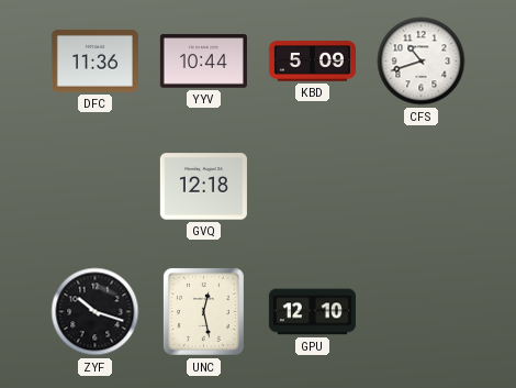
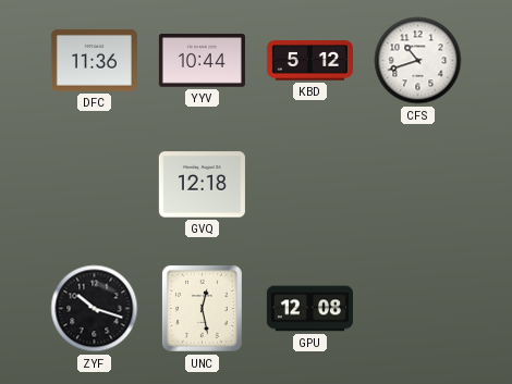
KBD: 5:09 -> 5:12 (309, 61)
GPU: 12:10 -> 12:08 (309, 309)
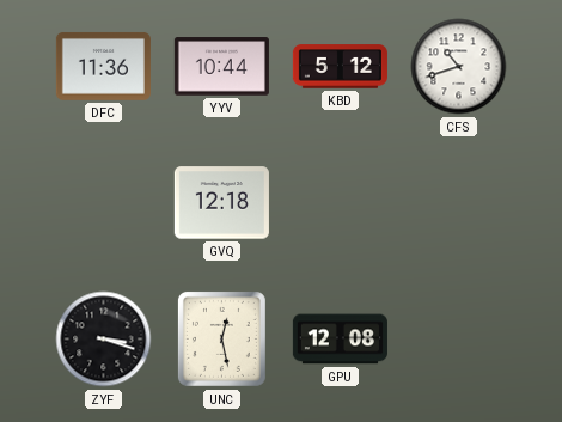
ZYF: 10:18 -> 3:18 (104, 340)
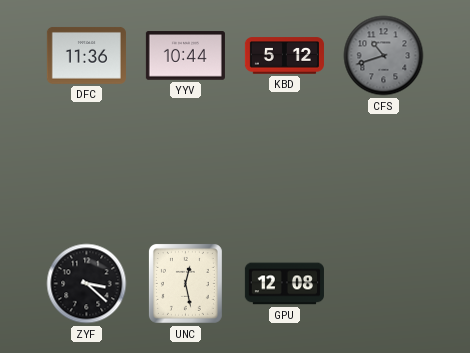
CFS dial: white -> grey (384, 56)
GVQ: 12:18 -> none (221, 203)
ZYF: 3:18 -> 3:22 (87, 284)
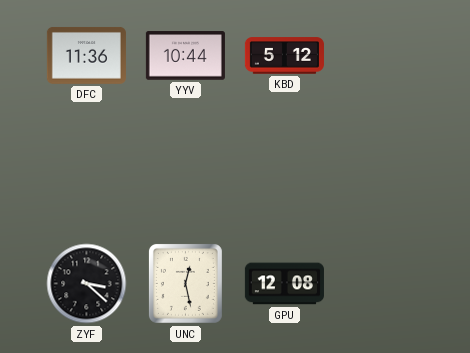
CFS: 10:42 -> none (384, 56)
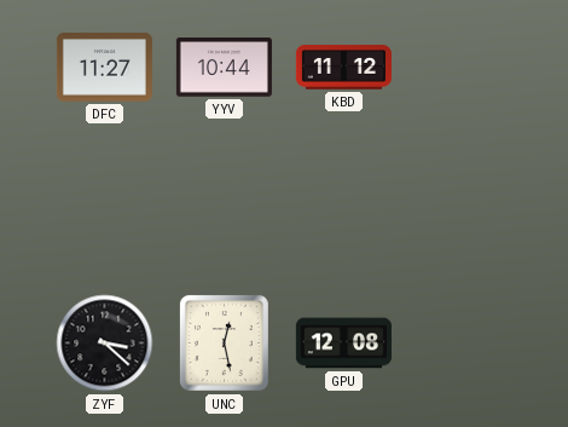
DFC: 11:36 -> 11:27 (104, 68)
KBD: 5:12 -> 11:12 (343, 68)
